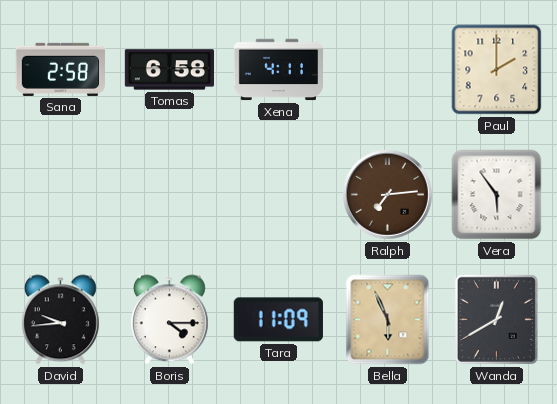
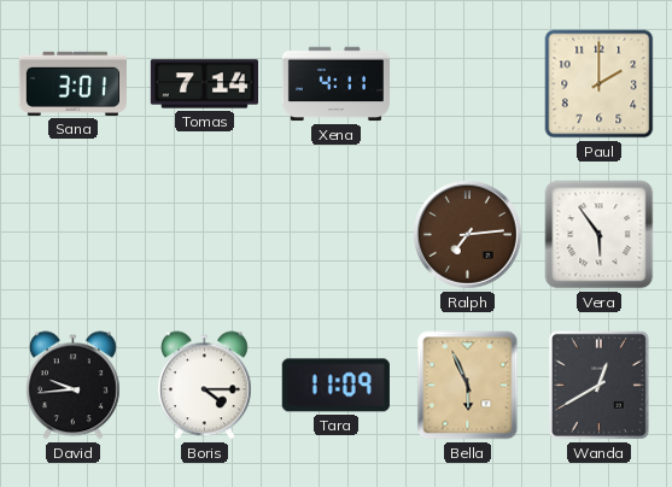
Sana: 2:58 -> 3:01 (72, 83)
Tomas: 6:58 -> 7:14 (204, 84)
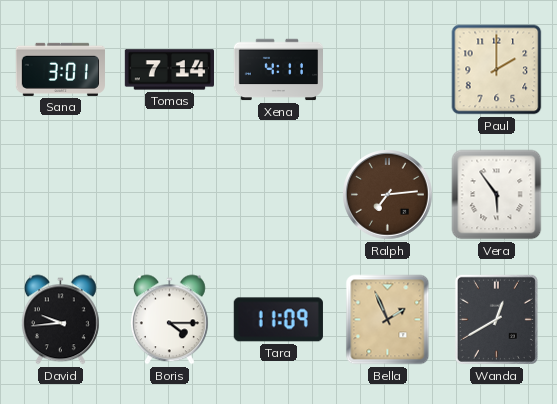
Bella: 5:56 -> 1:56 (388, 320)
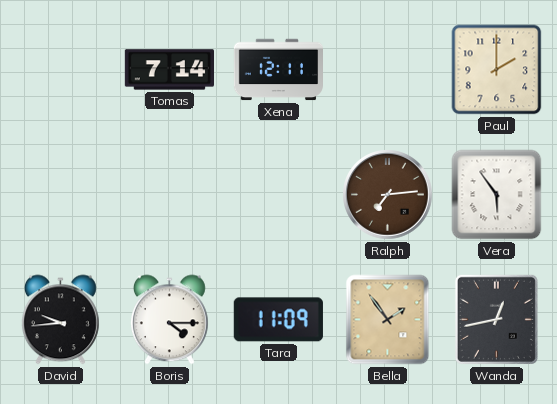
Sana: 3:01 -> none (60, 69)
Xena: 4:11 -> 12:11 (278, 70)
Bella: 1:56 -> 1:54 (388, 320)
Wanda: 12:40 -> 12:43 (496, 319)
